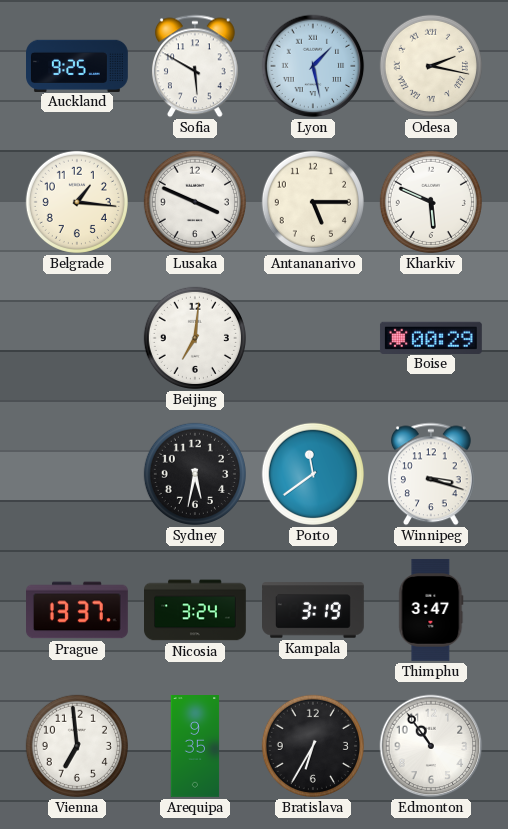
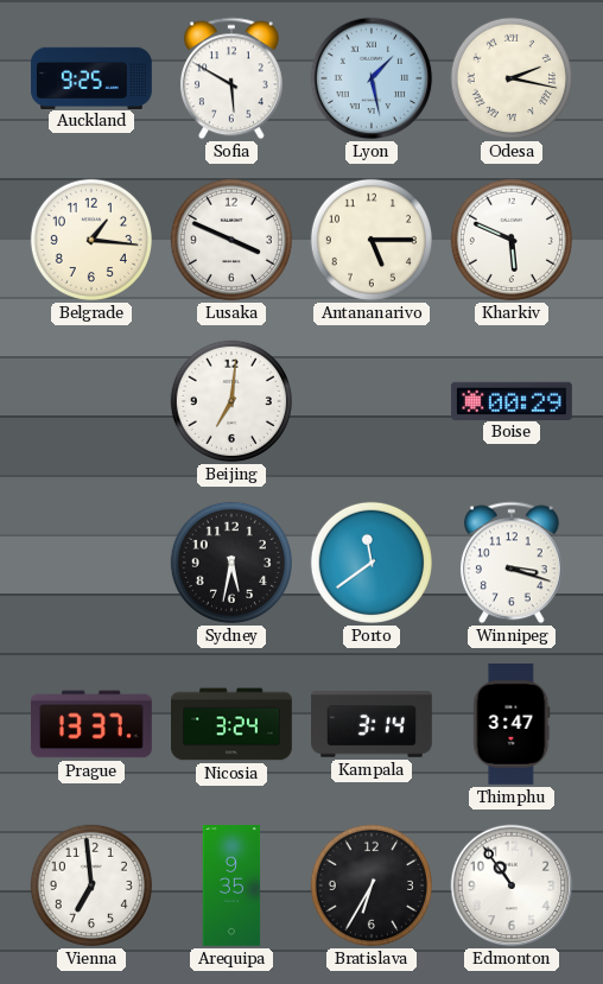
Kampala: 3:19 -> 3:14 (373, 724)
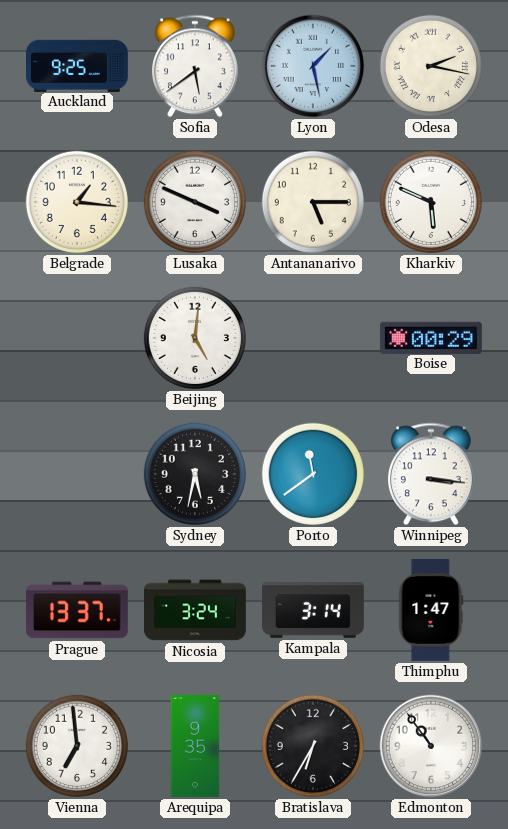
Sofia: 5:50 -> 5:39 (195, 66)
Beijing: 7:01 -> 5:01 (195, 338)
Winnipeg: 3:18 -> 3:16 (431, 474)
Thimphu: 3:47 -> 1:47 (431, 610)
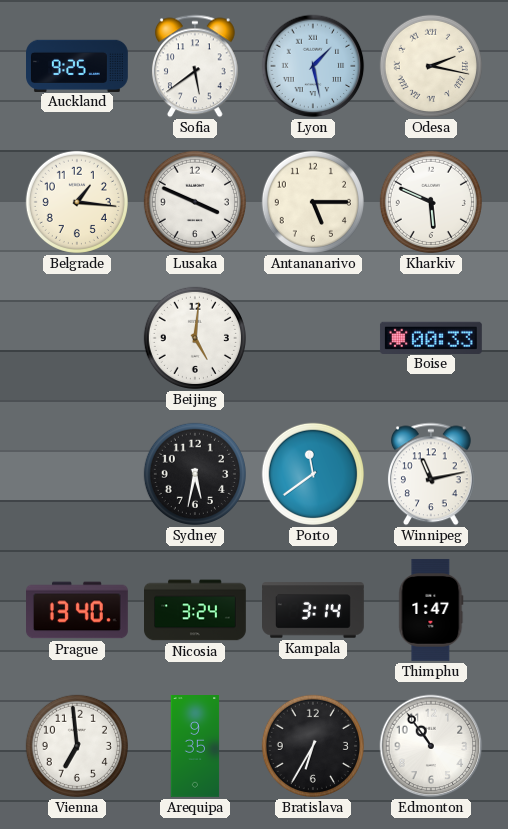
Boise: 00:29 -> 00:33 (431, 337)
Winnipeg: 3:16 -> 11:13 (431, 474)
Prague: 13:37 -> 13:40 (78, 610)
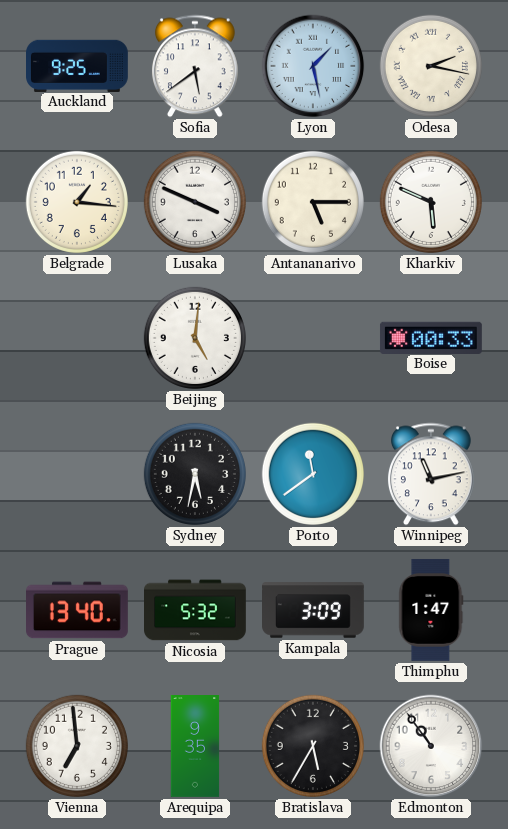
Nicosia: 3:24 -> 5:32 (196, 610)
Kampala: 3:14 -> 3:09 (314, 610)
Bratislava: 6:35 -> 5:35 (313, 746)
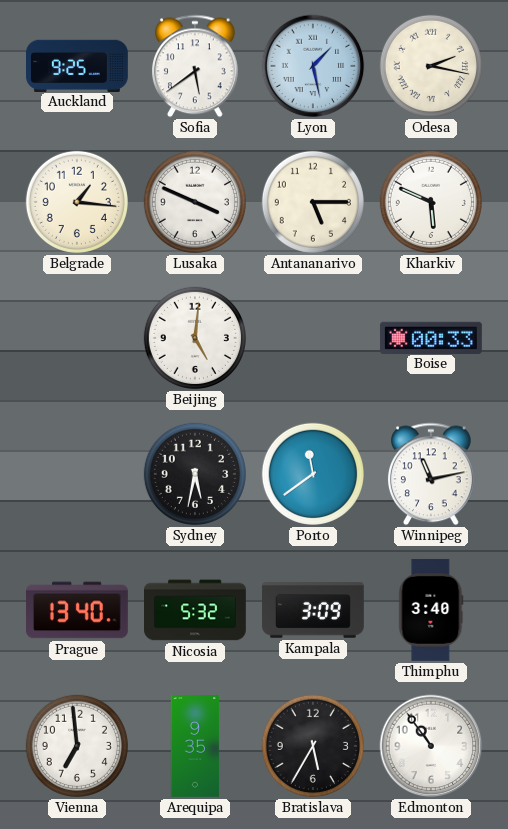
Thimphu: 1:47 -> 3:40 (431, 610)
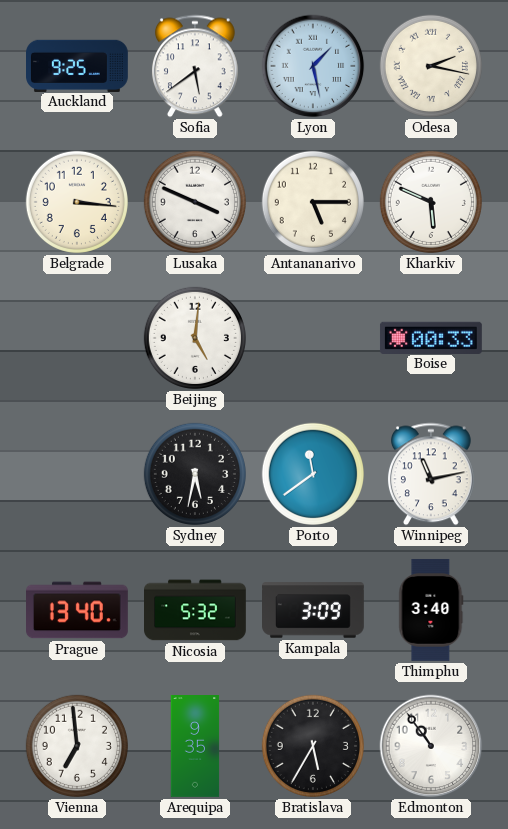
Belgrade: 1:16 -> 3:16 (77, 202)
